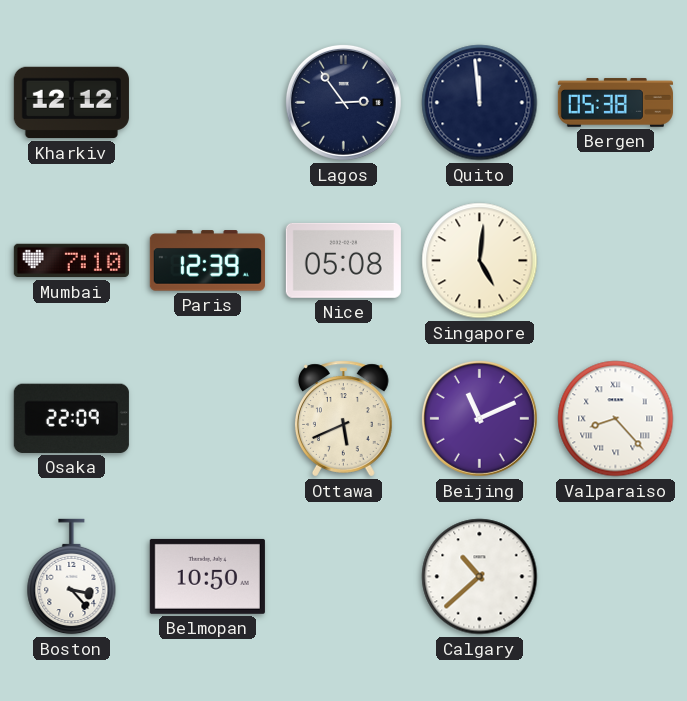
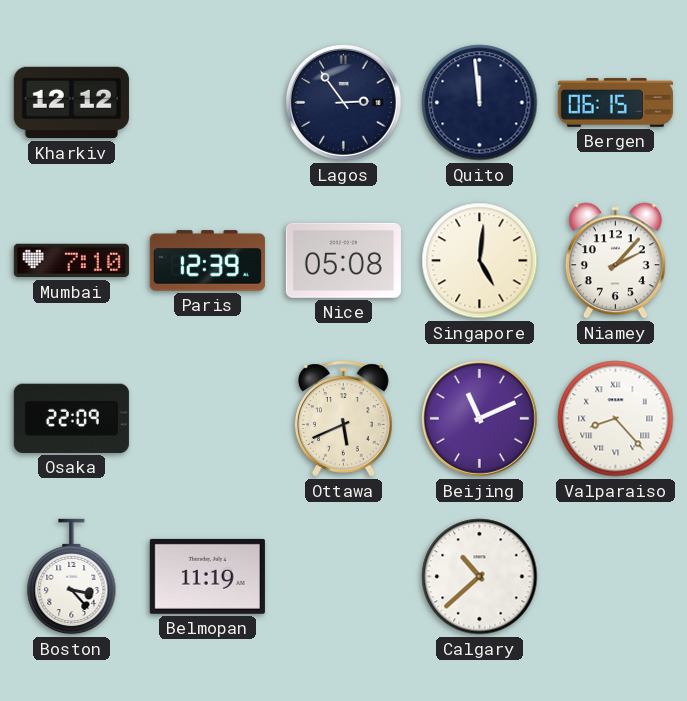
Bergen: 05:38 -> 06:15 (615, 103)
Niamey: none -> 2:07 (615, 261)
Belmopan: 10:50 -> 11:19 (207, 576)
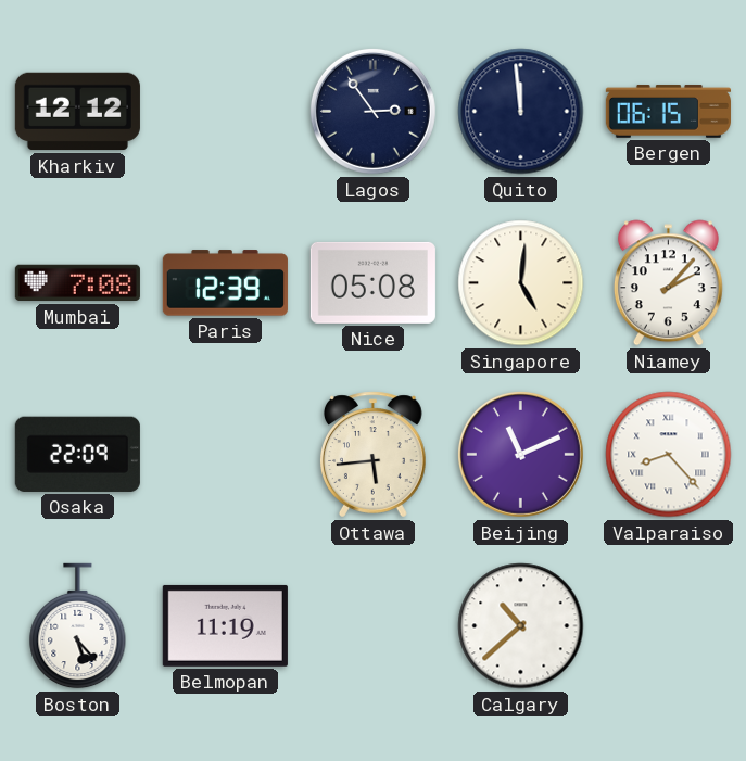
Mumbai: 7:10 -> 7:08 (77, 283)
Ottawa: 5:41 -> 5:44 (374, 455)
Boston: 3:23 -> 5:23 (78, 626)
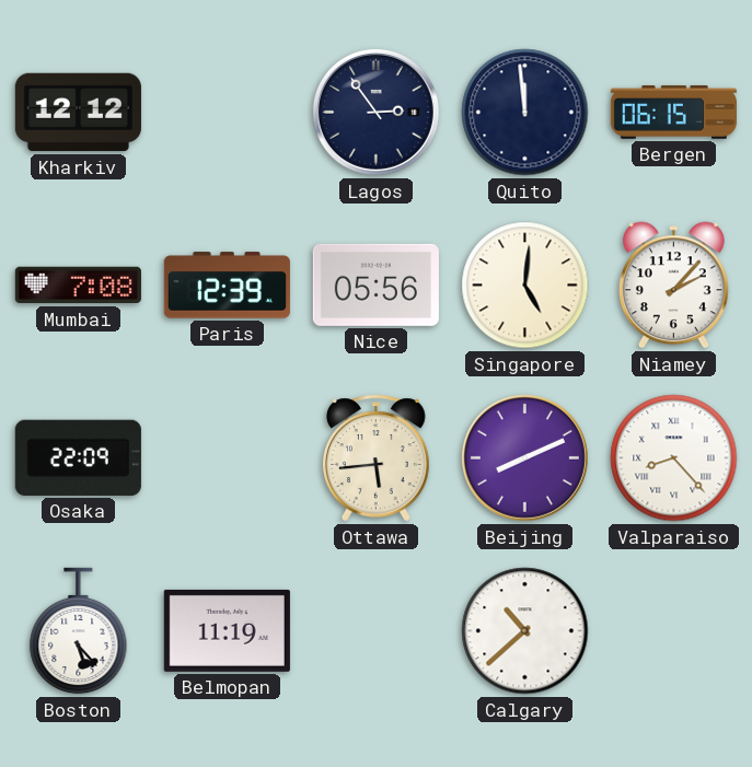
Nice: 05:08 -> 05:56 (375, 284)
Beijing: 11:11 -> 8:11 (524, 457)
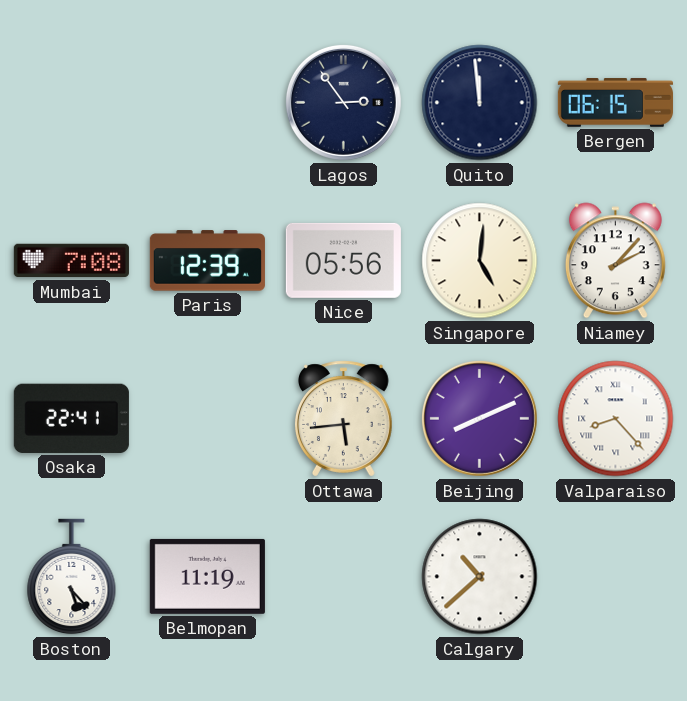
Kharkiv: 12:12 -> none (78, 113)
Osaka: 22:09 -> 22:41 (71, 418)
